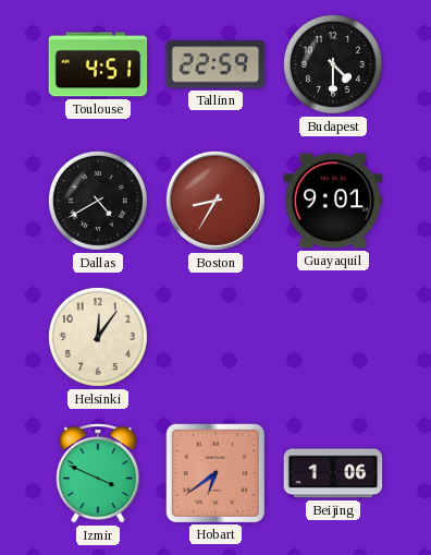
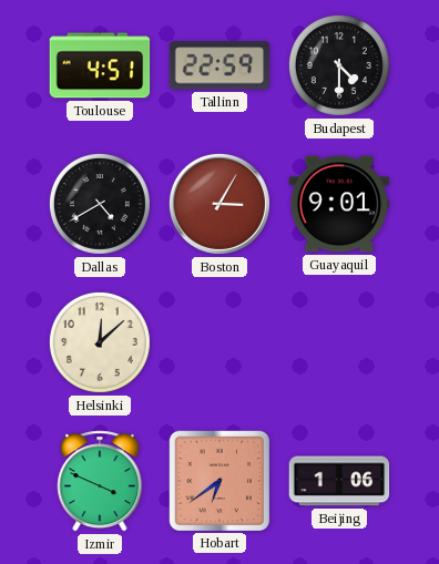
Boston: 8:35 -> 3:05 (219, 204)
Helsinki: 12:06 -> 12:08 (100, 342)
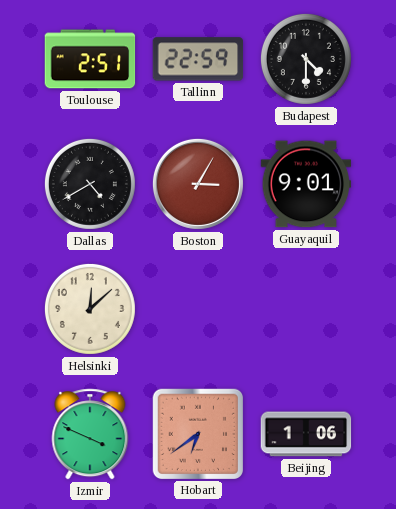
Toulouse: 4:51 -> 2:51 (90, 59)
